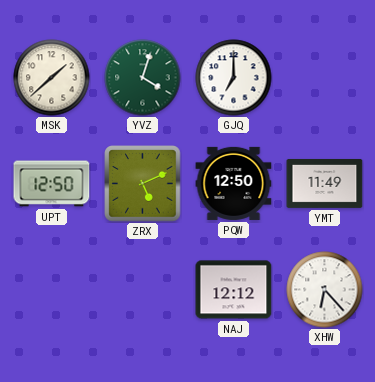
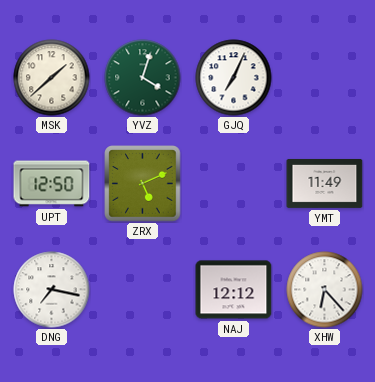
GJQ: 7:00 -> 7:04 (234, 78)
PQW: 12:50 -> none (234, 183)
DNG: none -> 7:17 (52, 290)
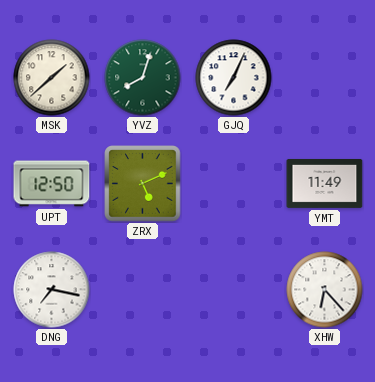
YVZ: 4:03 -> 8:03 (143, 78)
NAJ: 12:12 -> none (234, 290)
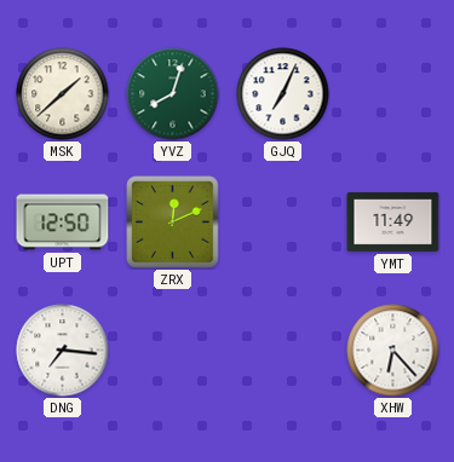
ZRX: 5:11 -> 12:11 (173, 223)
DNG: 7:17 -> 7:16 (63, 351)
